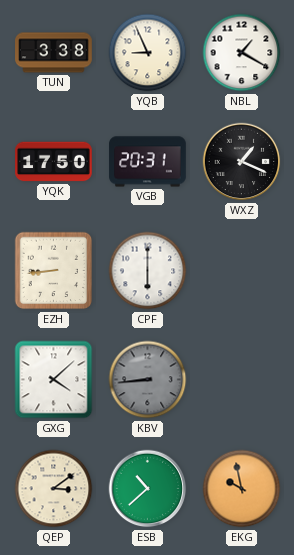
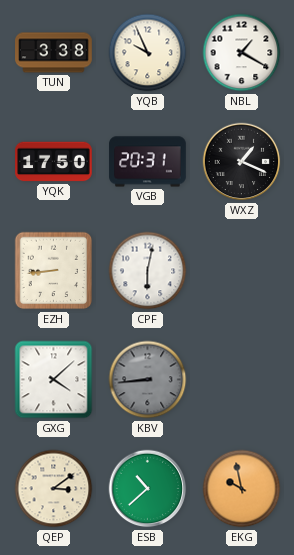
YQB: 8:56 -> 9:56 (148, 53)
CPF: 6:00 -> 6:02 (148, 271)
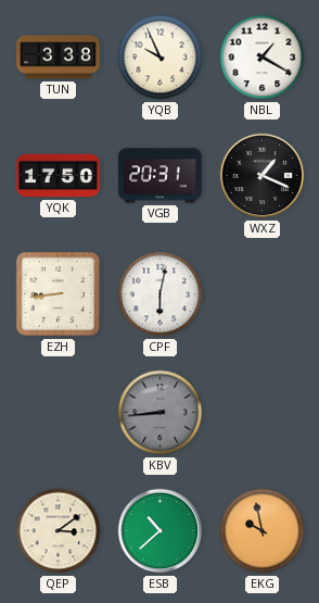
GXG: 4:08 -> none (54, 380)
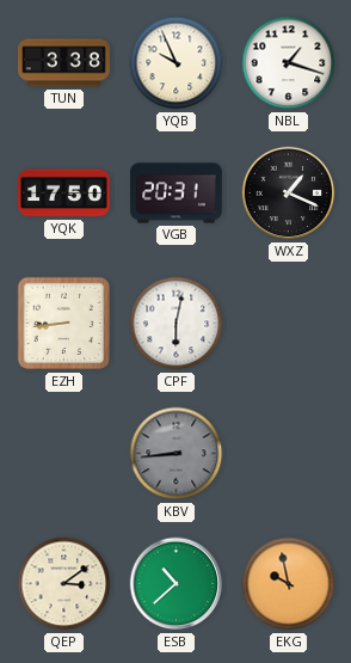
NBL: 1:20 -> 1:18 (289, 63)
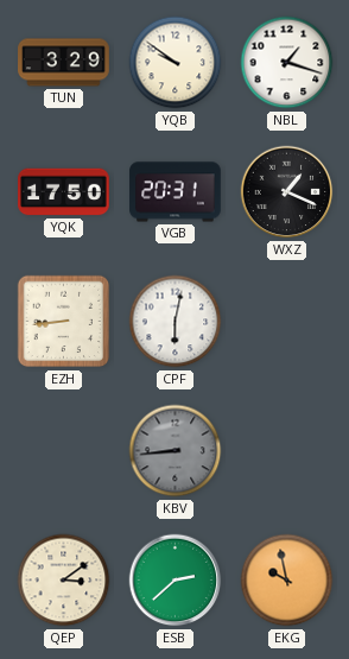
TUN: 3:38 -> 3:29 (64, 63)
YQB: 9:56 -> 9:51 (176, 63)
ESB: 10:38 -> 2:38 (176, 581)
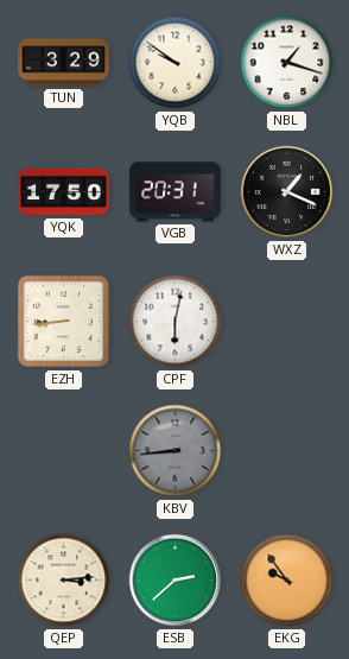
QEP: 3:09 -> 3:14 (64, 581)
EKG: 9:58 -> 9:54 (287, 581)
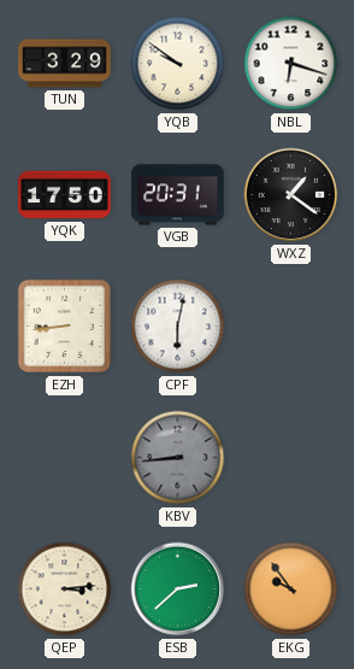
NBL: 1:18 -> 6:18 (291, 64)
WXZ: 1:19 -> 1:21 (291, 195)
